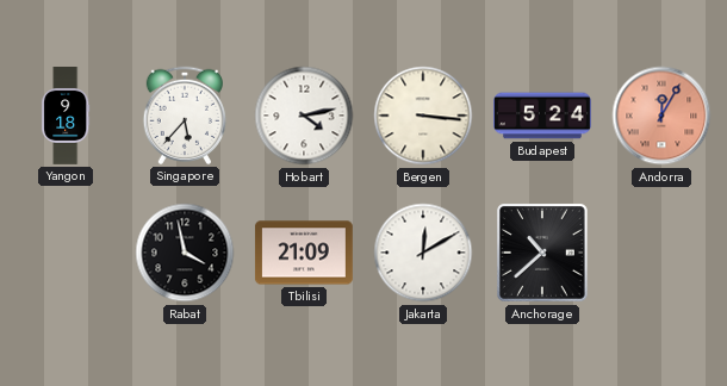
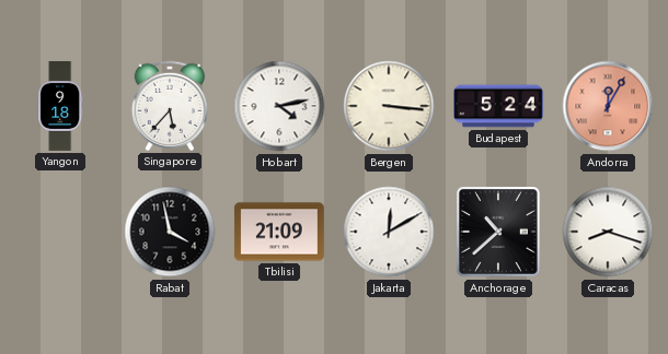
Caracas: none -> 8:18 (608, 232)
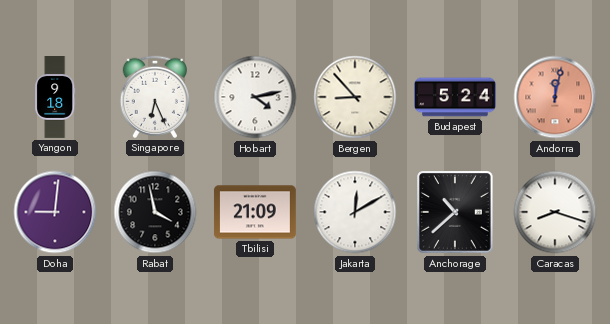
Singapore: 5:37 -> 6:26 (154, 97)
Bergen: 3:16 -> 8:53 (355, 97)
Andorra: 12:05 -> 12:02 (555, 97)
Doha: none -> 9:01 (55, 212)
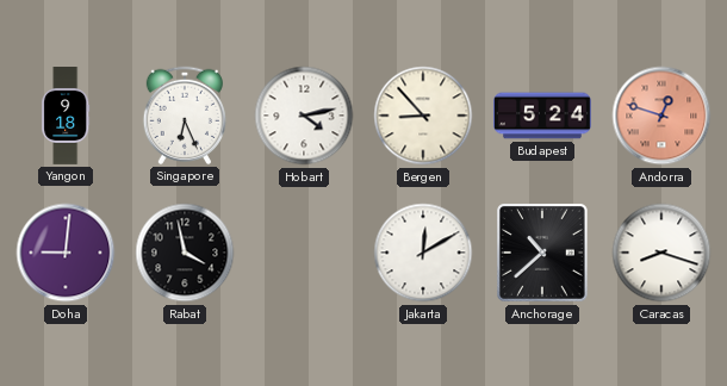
Andorra: 12:02 -> 12:48 (661, 116)
Tbilisi: 21:09 -> none (255, 212)
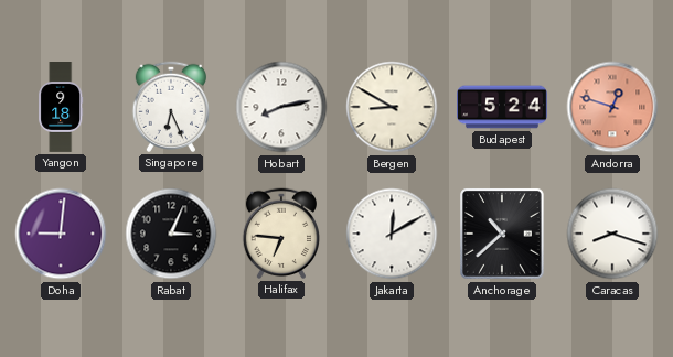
Hobart: 4:13 -> 8:13 (281, 107)
Bergen: 8:53 -> 8:50 (392, 107)
Rabat: 3:58 -> 3:04 (171, 234)
Halifax: none -> 6:46 (280, 234)
